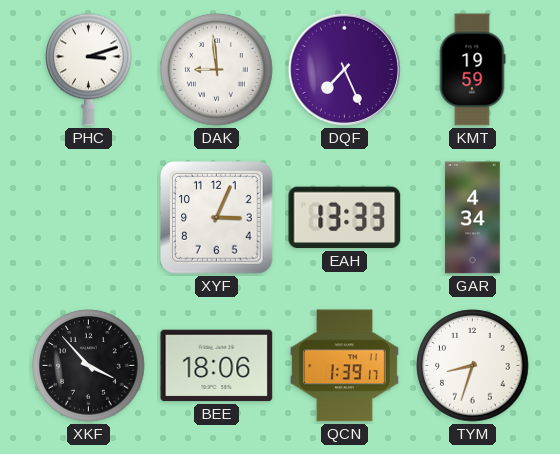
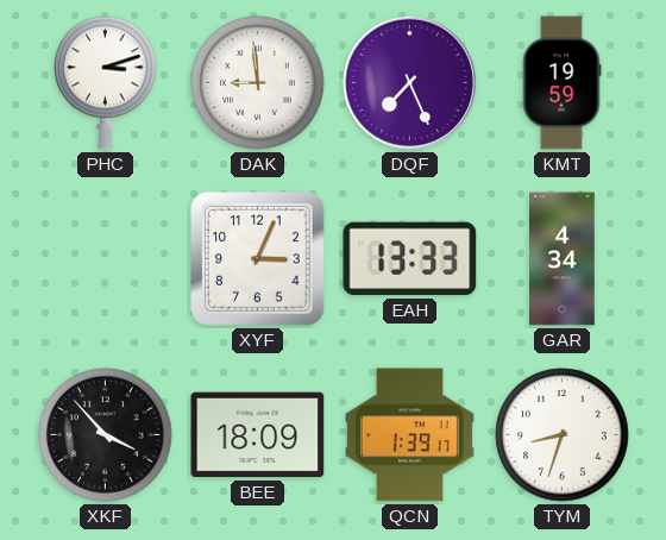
BEE: 18:06 -> 18:09 (258, 435)
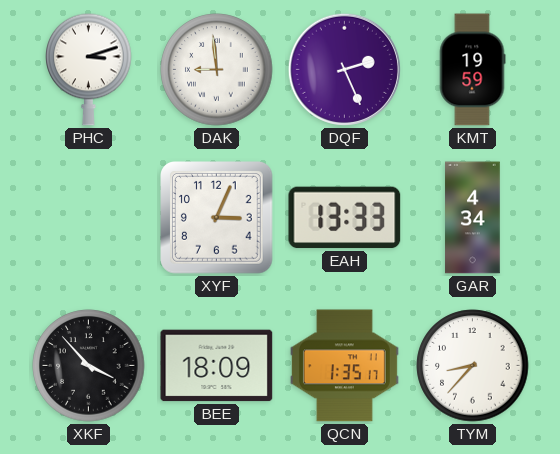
DQF: 7:26 -> 2:26 (344, 69)
QCN: 1:39 -> 1:35 (344, 366)
TYM: 8:33 -> 8:37 (473, 366)
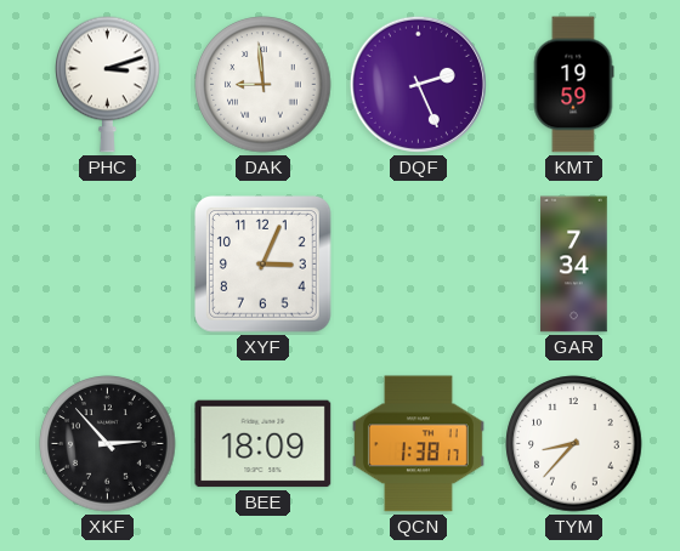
EAH: 13:33 -> none (345, 218)
GAR: 4:34 -> 7:34 (574, 265)
XKF: 3:53 -> 2:53 (108, 444)
QCN: 1:35 -> 1:38 (418, 444)
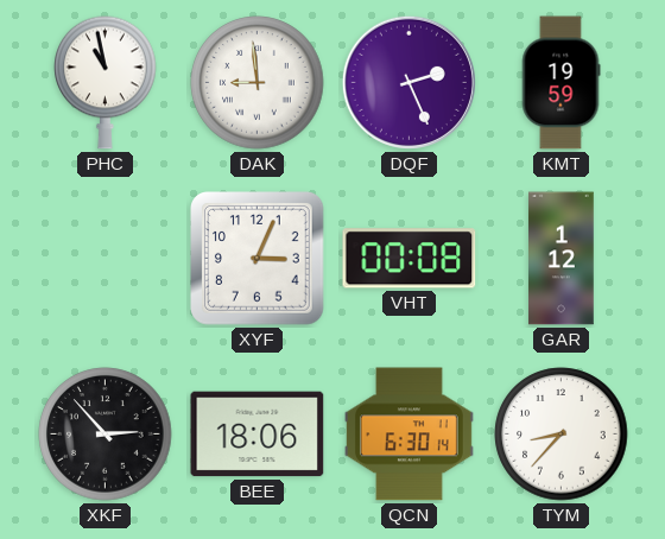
PHC: 3:12 -> 10:58 (106, 82)
VHT: none -> 00:08 (410, 259)
GAR: 7:34 -> 1:12 (562, 259)
BEE: 18:09 -> 18:06 (258, 435)
QCN: 1:38 -> 6:30 (408, 435)
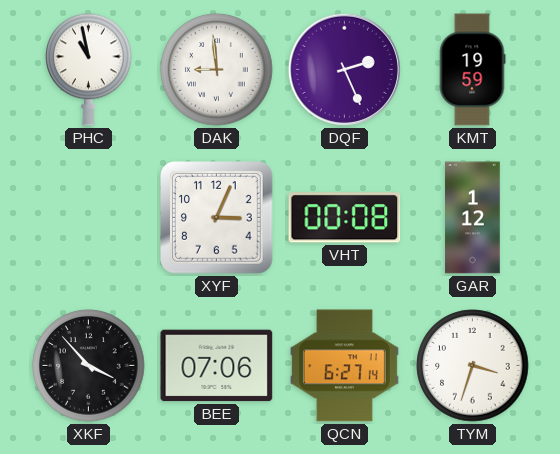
XKF: 2:53 -> 3:53 (89, 366)
BEE: 18:06 -> 07:06 (217, 366)
QCN: 6:30 -> 6:27 (344, 366)
TYM: 8:37 -> 3:33 (473, 366)
